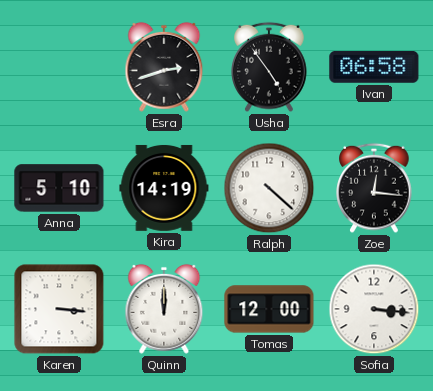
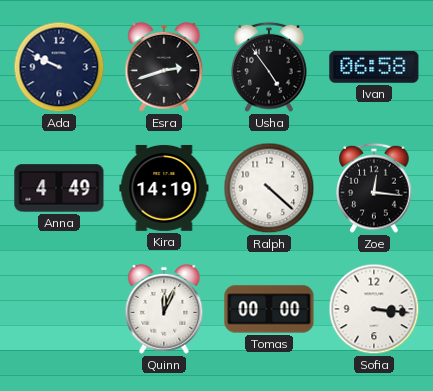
Ada: none -> 9:49 (59, 67)
Anna: 5:10 -> 4:49 (59, 188)
Karen: 3:16 -> none (59, 309)
Quinn: 12:00 -> 12:04 (164, 309)
Tomas: 12:00 -> 00:00 (269, 309)
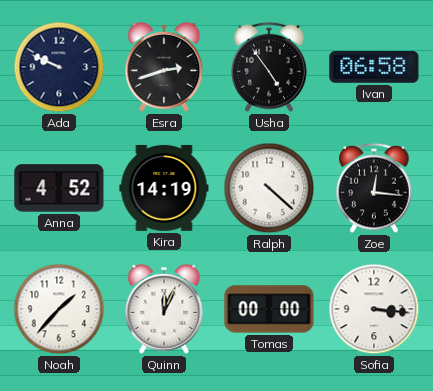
Anna: 4:49 -> 4:52 (59, 188)
Noah: none -> 1:37 (59, 309)
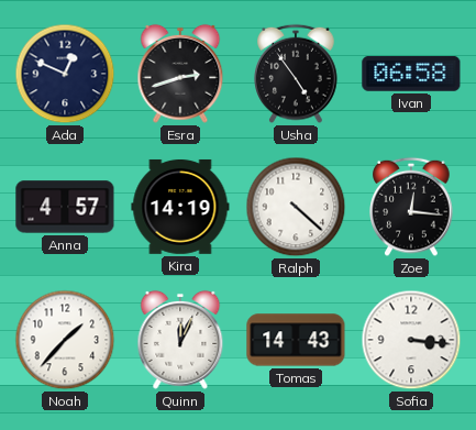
Ada: 9:49 -> 12:49 (65, 74)
Anna: 4:52 -> 4:57 (65, 207)
Tomas: 00:00 -> 14:43 (296, 340)
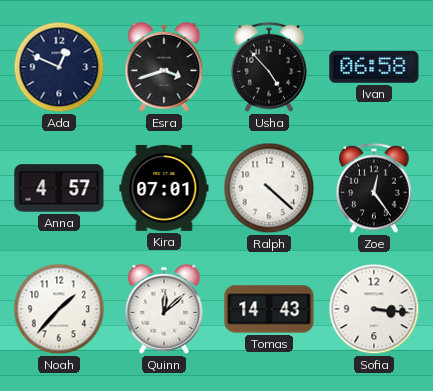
Esra: 2:42 -> 3:42 (164, 67)
Usha: 4:54 -> 4:53 (269, 67)
Kira: 14:19 -> 07:01 (164, 188)
Zoe: 12:16 -> 12:24 (374, 188)
Quinn: 12:04 -> 12:08 (164, 309)
